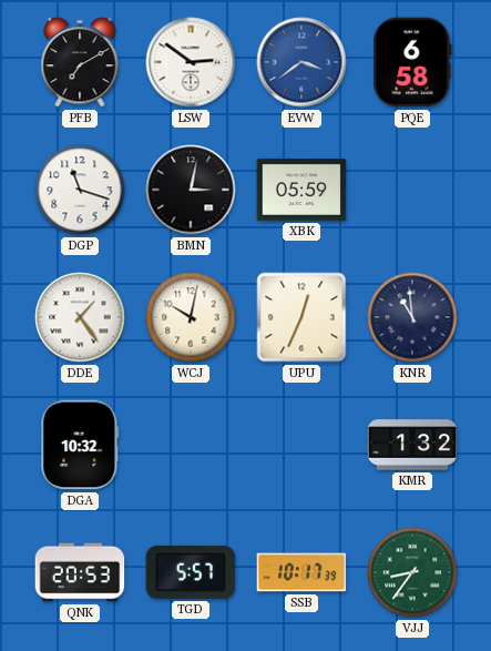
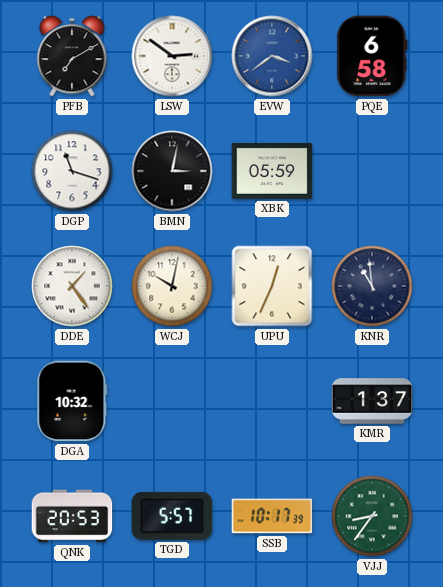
KMR: 1:32 -> 1:37 (372, 401)
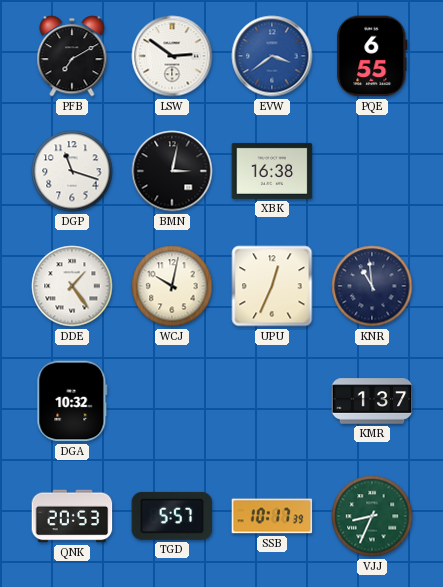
PQE: 6:58 -> 6:55 (372, 56)
XBK: 05:59 -> 16:38 (272, 171)
VJJ: 8:36 -> 8:34 (372, 516)
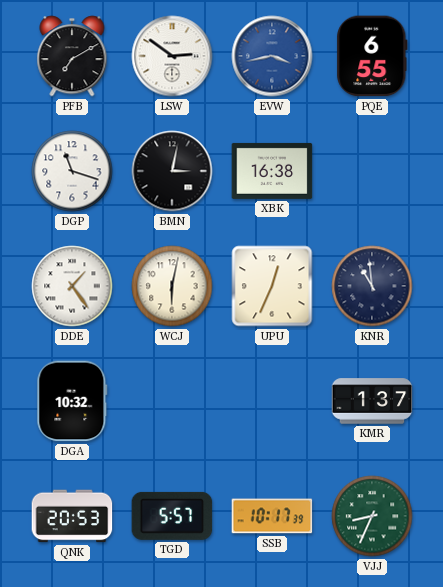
EVW: 3:39 -> 3:43 (272, 56)
WCJ: 10:02 -> 6:02 (172, 286)
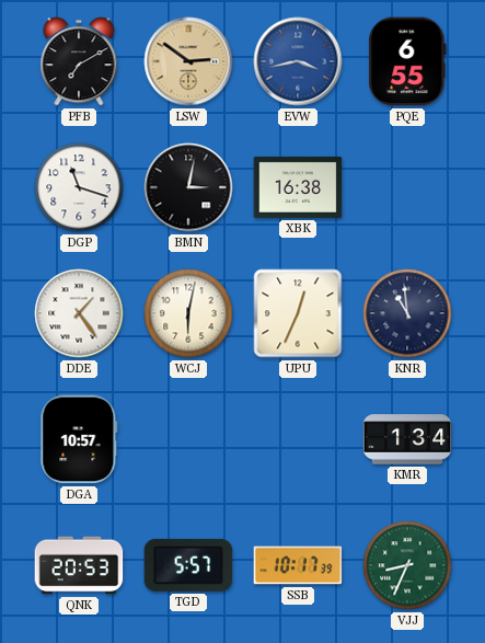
LSW dial: white -> champagne (188, 61)
DGA: 10:32 -> 10:57 (79, 439)
KMR: 1:37 -> 1:34 (407, 439)
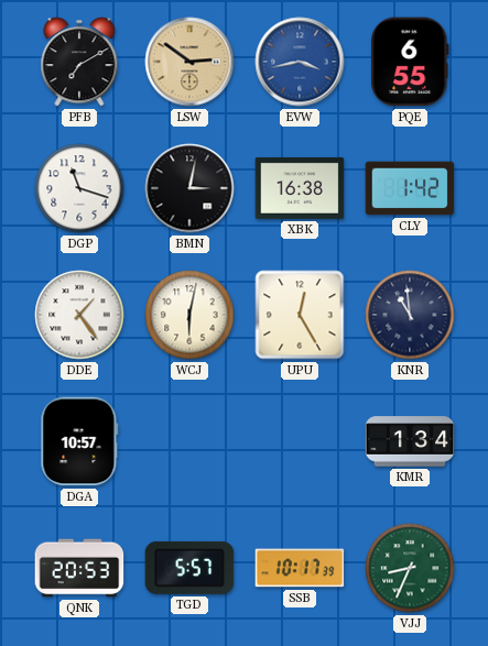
CLY: none -> 1:42 (410, 188)
UPU: 12:34 -> 12:25 (300, 315)
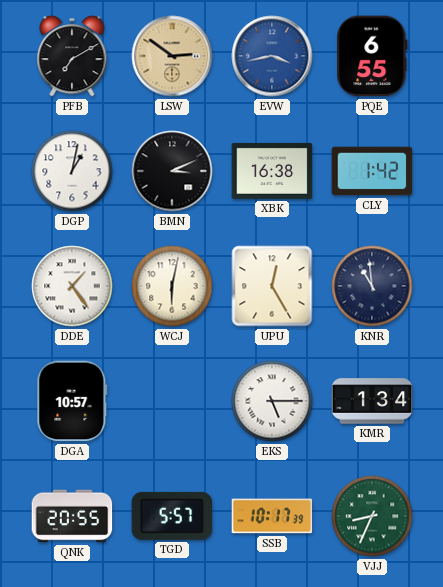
DGP: 11:18 -> 1:02 (72, 171)
BMN: 3:02 -> 3:11 (172, 171)
EKS: none -> 5:15 (272, 401)
QNK: 20:53 -> 20:55 (72, 516)
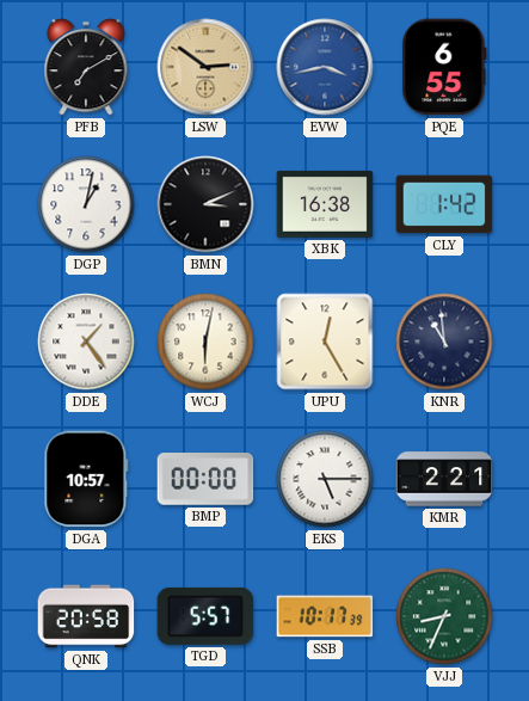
BMP: none -> 00:00 (205, 479)
KMR: 1:34 -> 2:21 (444, 479)
QNK: 20:55 -> 20:58 (86, 616)
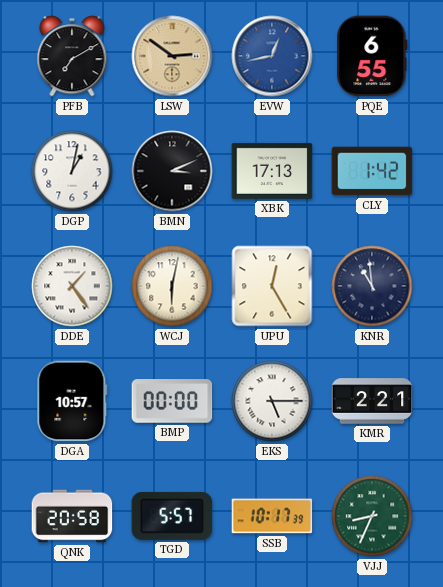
EVW: 3:43 -> 12:43 (272, 56)
XBK: 16:38 -> 17:13 (272, 171)
